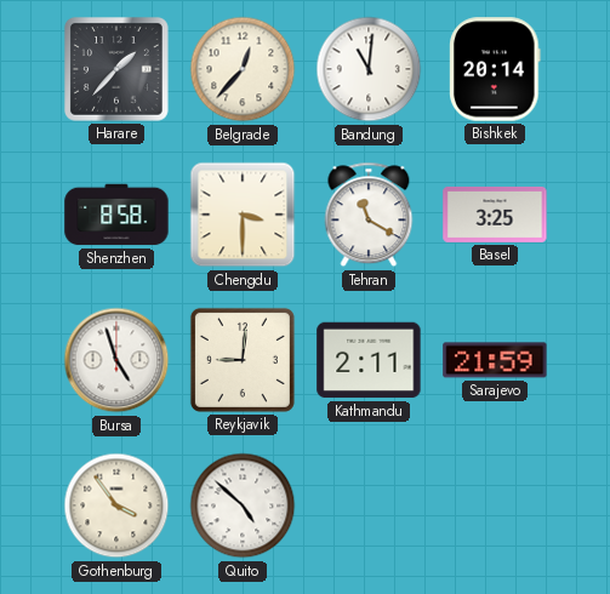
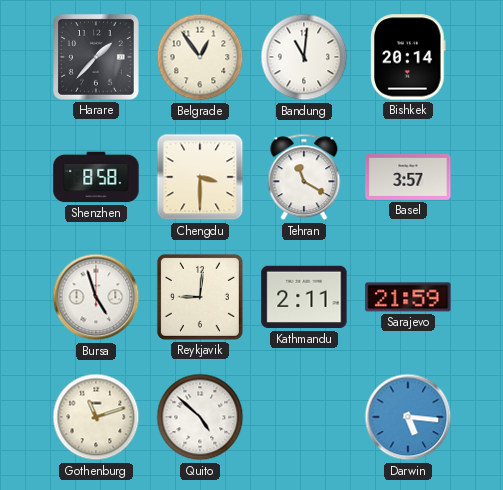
Belgrade: 12:37 -> 12:54 (200, 57)
Basel: 3:25 -> 3:57 (408, 177)
Gothenburg: 3:54 -> 11:12 (96, 417)
Darwin: none -> 5:16 (408, 417)
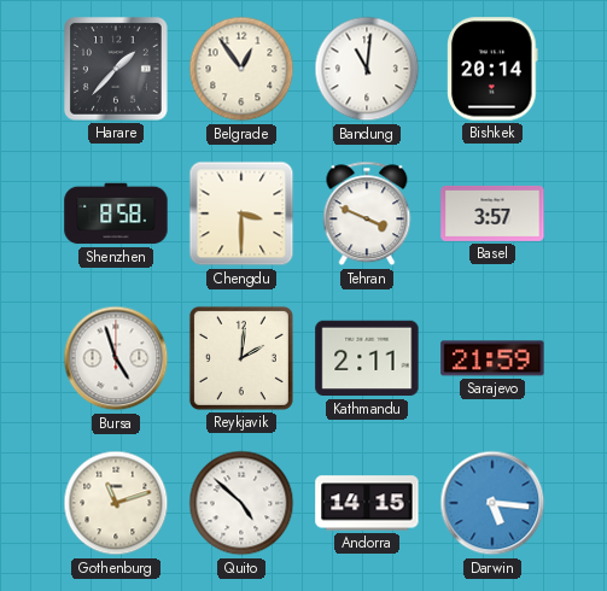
Tehran: 11:20 -> 3:49 (367, 213)
Reykjavik: 9:01 -> 2:01 (241, 358)
Andorra: none -> 14:15 (367, 503)
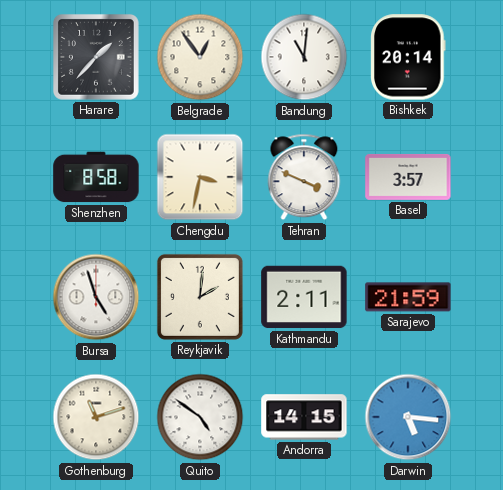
Chengdu: 3:30 -> 3:32 (200, 177)
Quito: 4:52 -> 4:51 (200, 417)
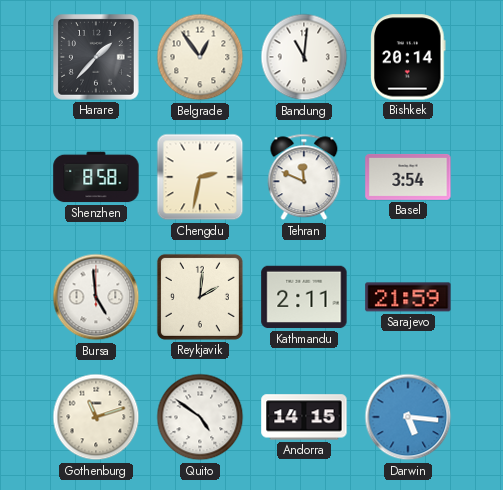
Chengdu: 3:32 -> 2:32 (200, 177)
Tehran: 3:49 -> 11:49 (304, 177)
Basel: 3:57 -> 3:54 (408, 177)
Bursa: 4:57 -> 4:59 (96, 297)
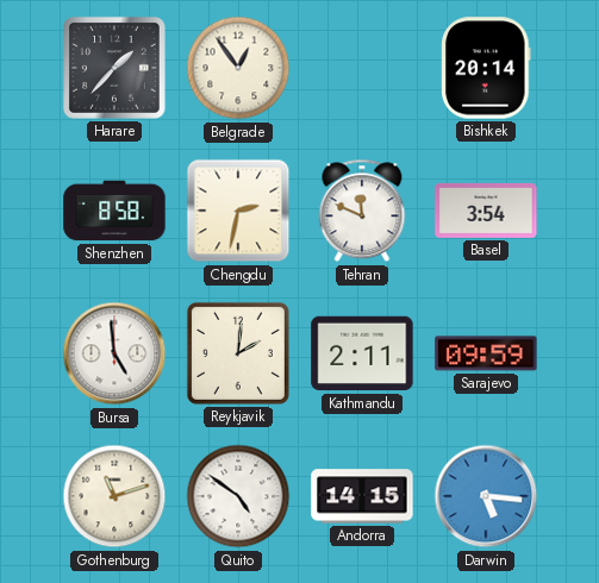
Bandung: 11:01 -> none (304, 57)
Sarajevo: 21:59 -> 09:59 (486, 353)
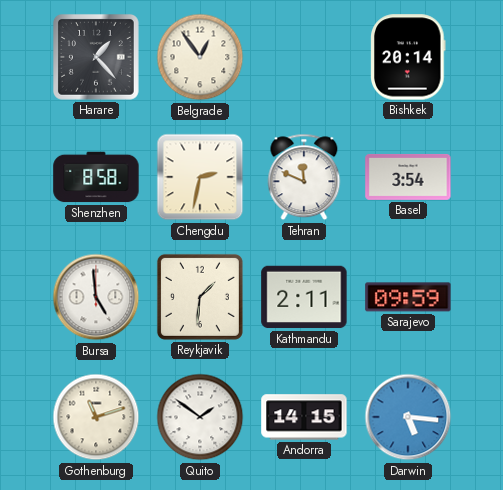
Harare: 1:37 -> 1:23 (96, 57)
Reykjavik: 2:01 -> 1:31 (200, 297)
Quito: 4:51 -> 1:51 (200, 417)
